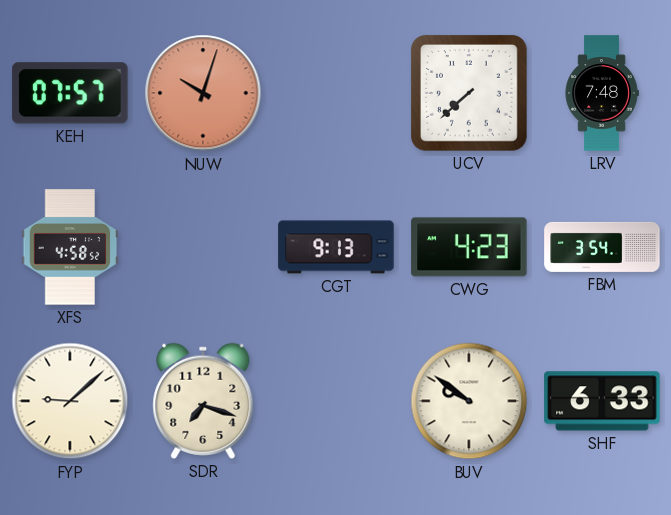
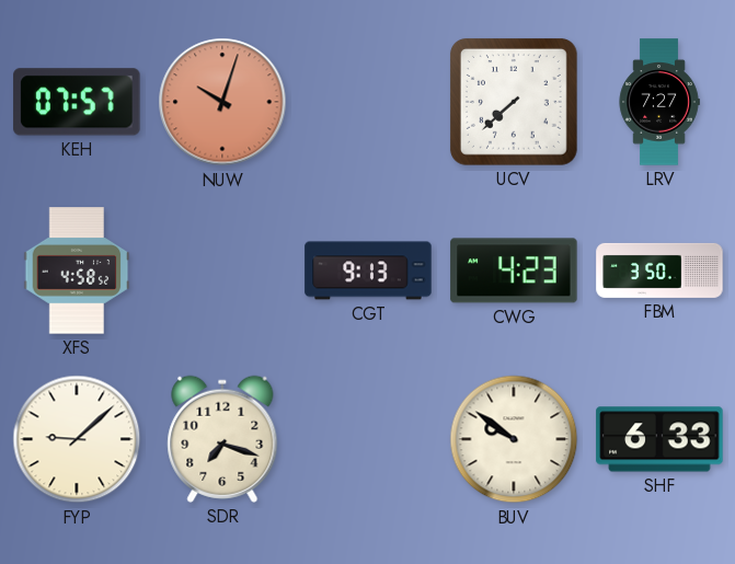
LRV: 7:48 -> 7:27 (659, 102)
FBM: 3:54 -> 3:50 (659, 271)
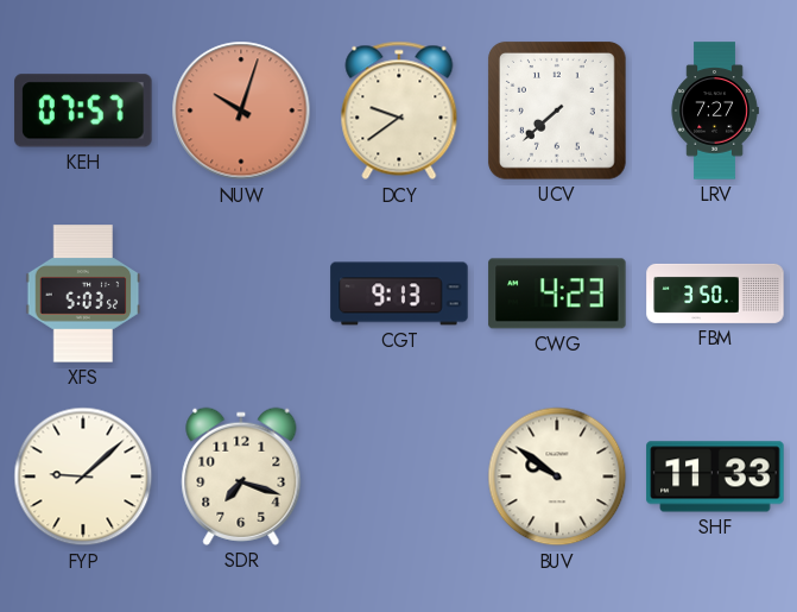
DCY: none -> 9:39 (399, 111)
XFS: 4:58 -> 5:03 (83, 294)
SHF: 6:33 -> 11:33 (715, 477)
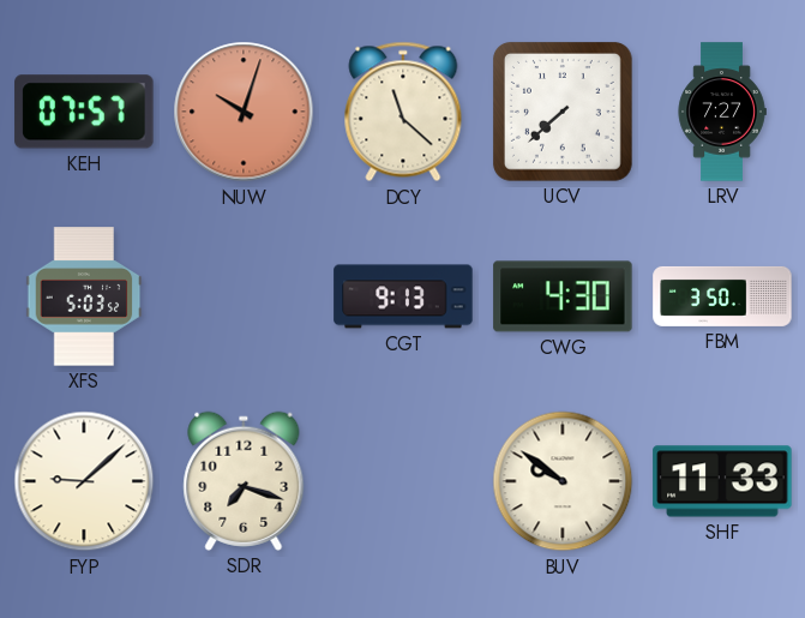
DCY: 9:39 -> 11:22 (403, 112)
CWG: 4:23 -> 4:30 (563, 296)
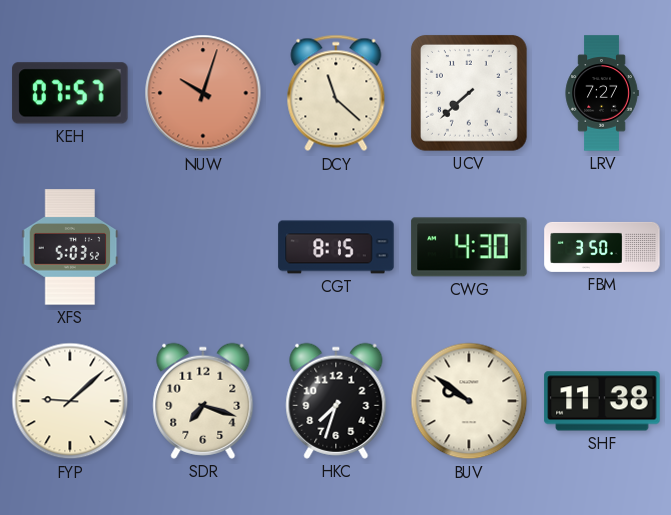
CGT: 9:13 -> 8:15 (336, 247)
HKC: none -> 7:33 (336, 401)
SHF: 11:33 -> 11:38 (602, 401)
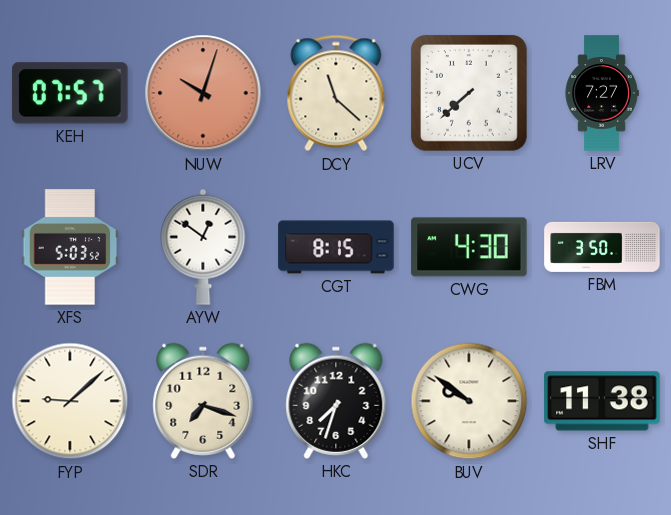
AYW: none -> 12:51 (203, 247)
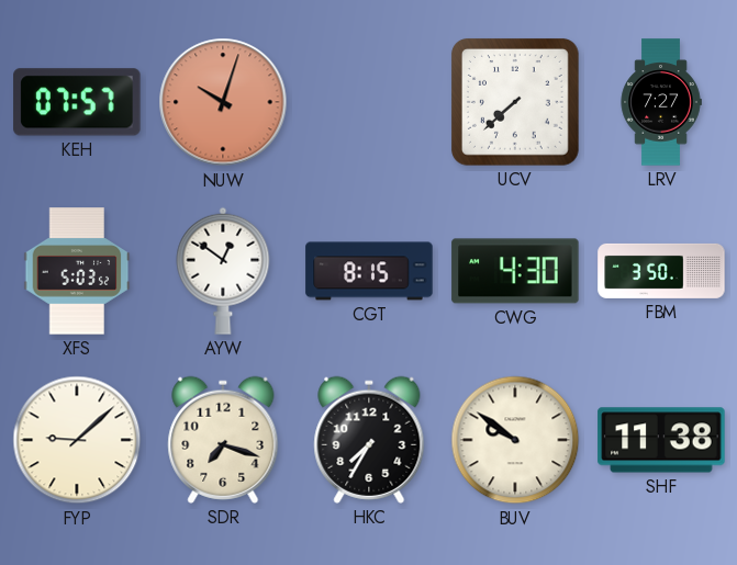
DCY: 11:22 -> none (336, 93)
HKC: 7:33 -> 7:35 (369, 440)
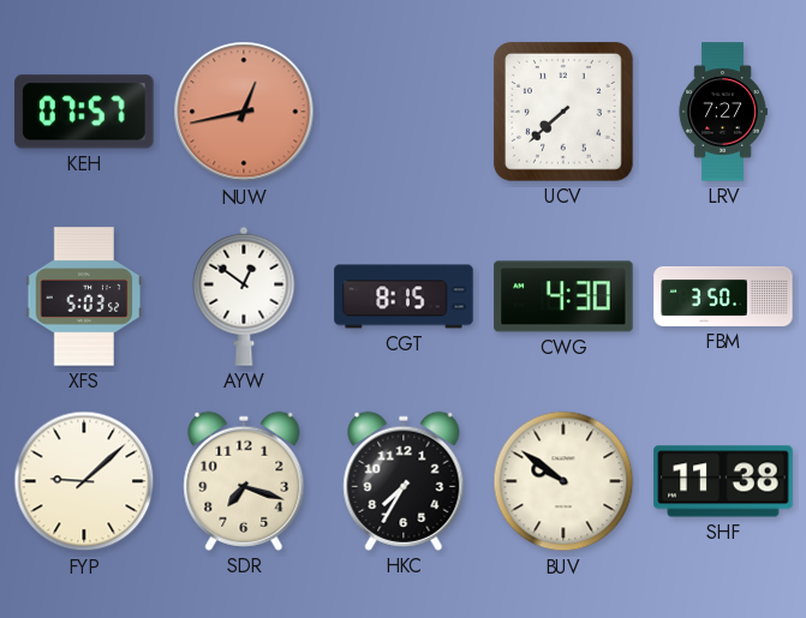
NUW: 10:03 -> 12:43 (244, 112)
